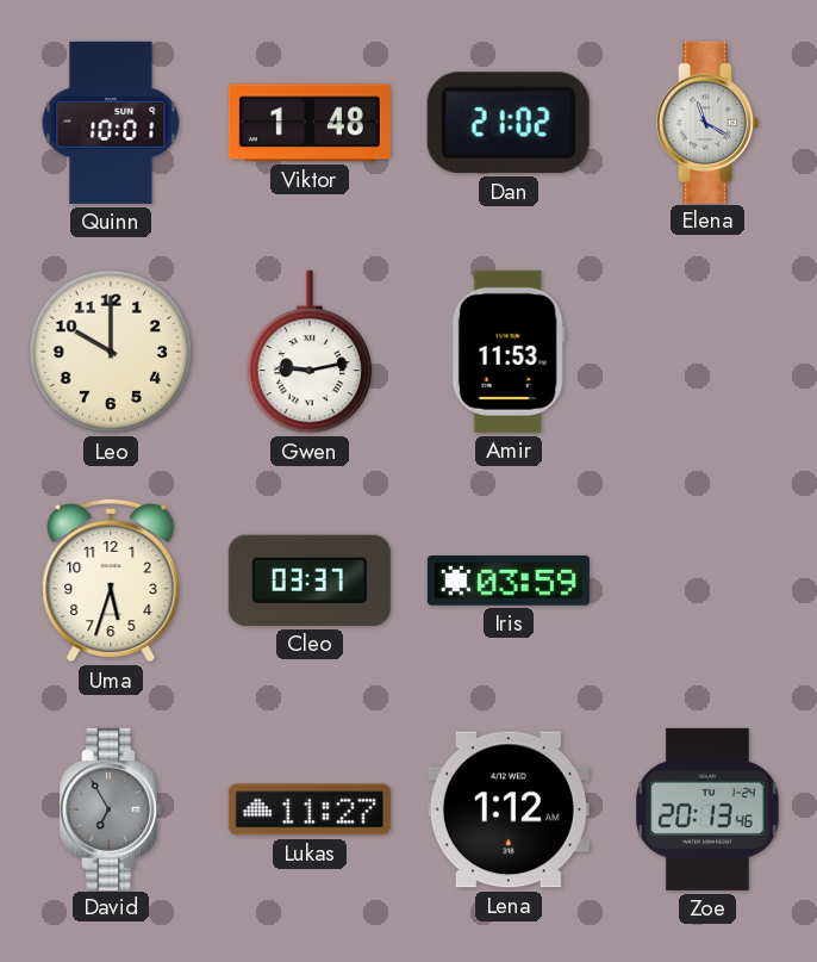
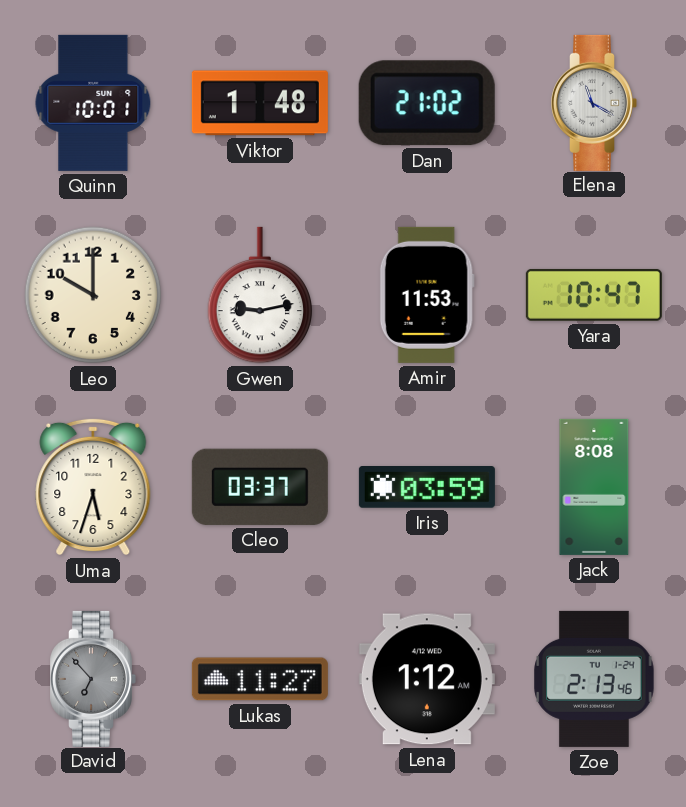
Yara: none -> 10:47 (594, 295)
Jack: none -> 8:08 (594, 487)
David: 6:55 -> 6:53 (93, 679)
Zoe: 20:13 -> 2:13 (594, 679)
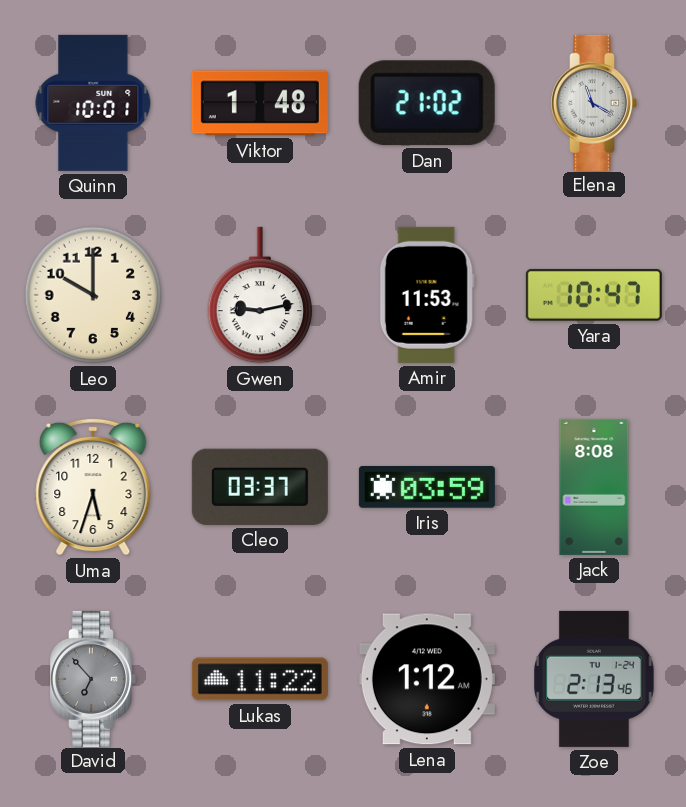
Lukas: 11:27 -> 11:22 (260, 679)
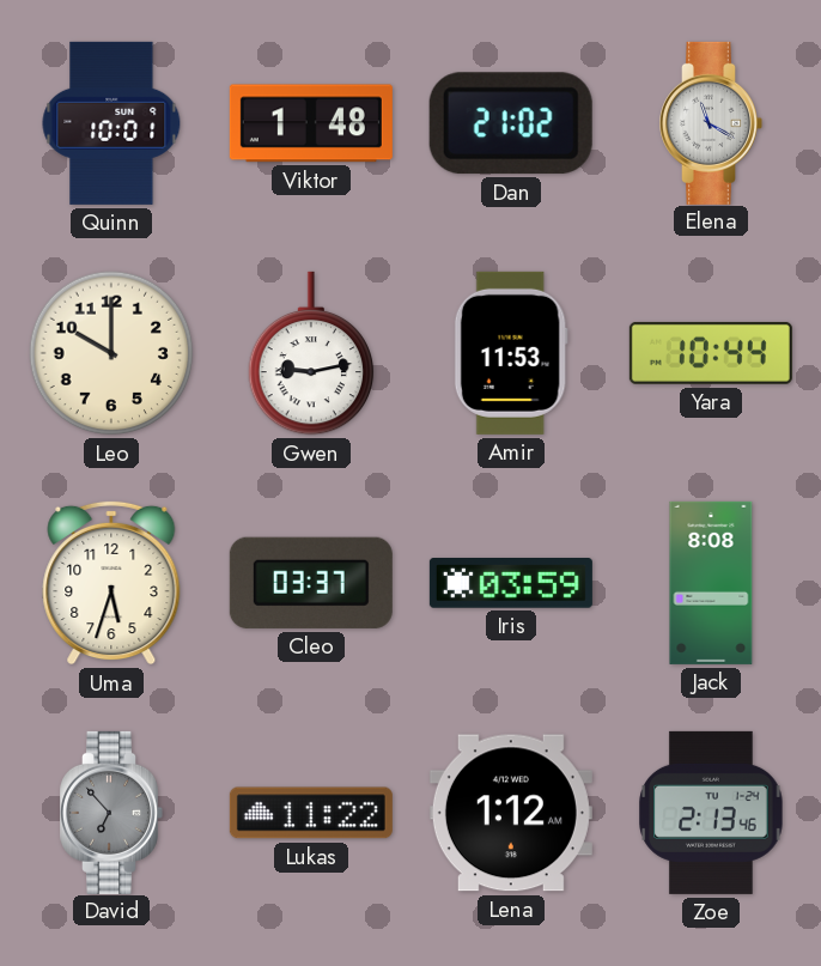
Yara: 10:47 -> 10:44 (711, 353)
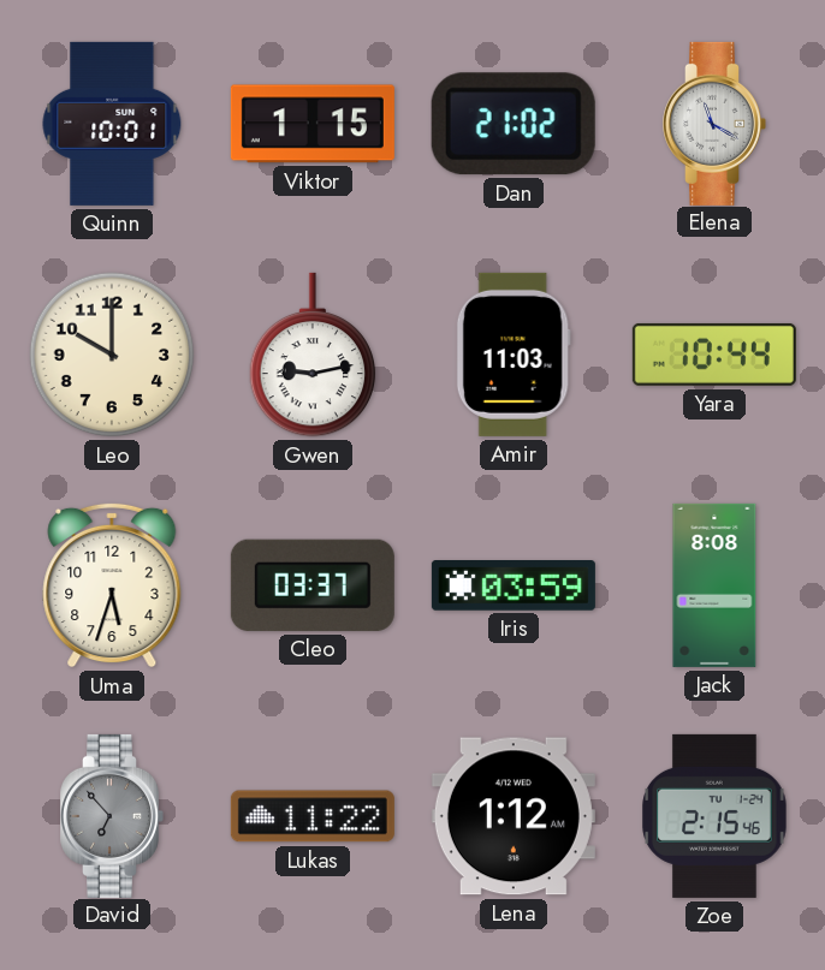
Viktor: 1:48 -> 1:15 (313, 124)
Amir: 11:53 -> 11:03 (514, 355)
Zoe: 2:13 -> 2:15 (714, 816)
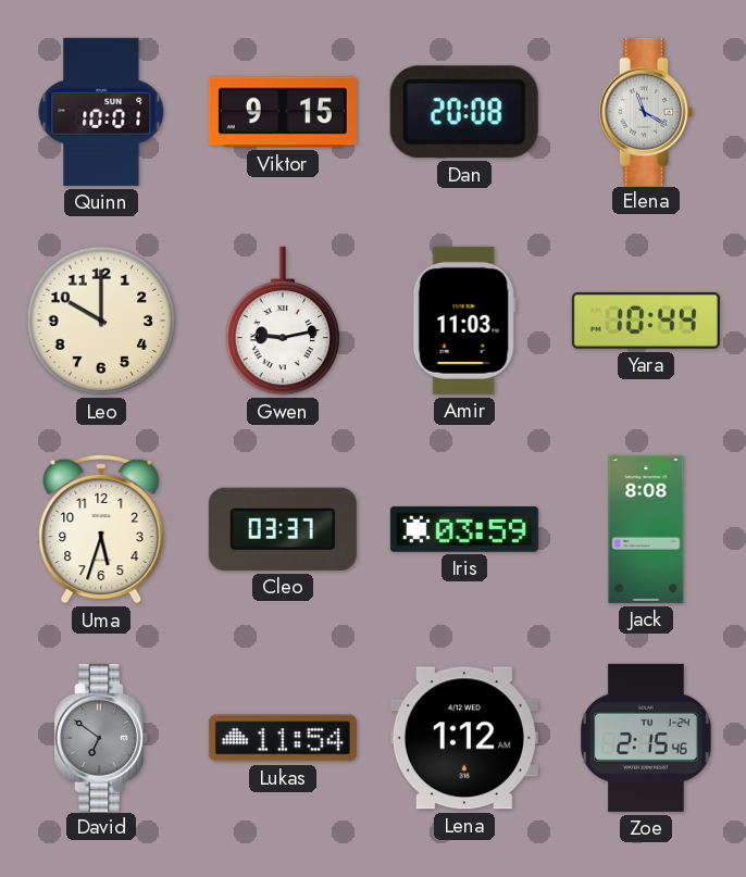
Viktor: 1:15 -> 9:15 (283, 112)
Dan: 21:02 -> 20:08 (464, 112)
David: 6:53 -> 6:51 (101, 738)
Lukas: 11:22 -> 11:54 (283, 738)
